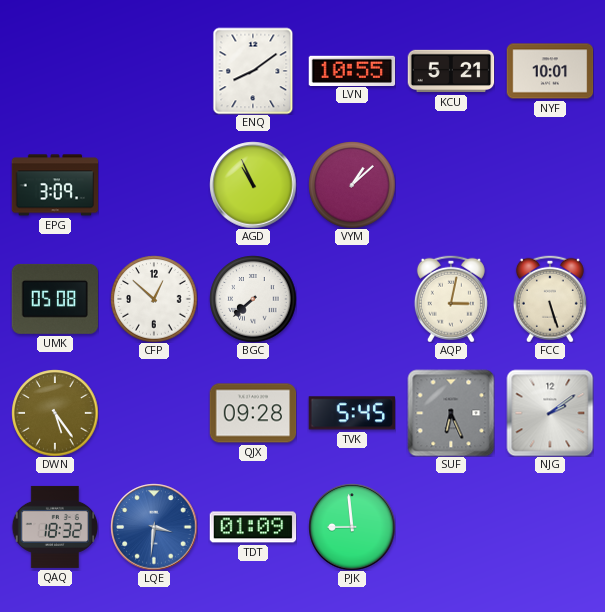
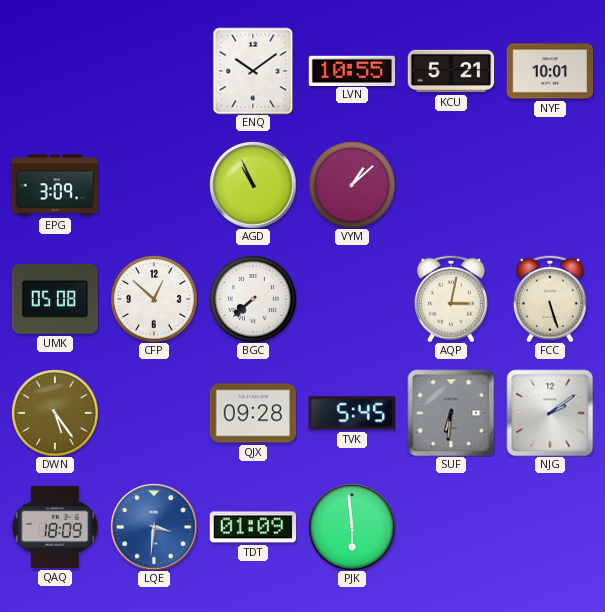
ENQ: 8:09 -> 10:09 (253, 71)
SUF: 6:26 -> 6:31 (451, 413)
QAQ: 18:32 -> 18:09 (55, 527)
PJK: 8:59 -> 5:59 (352, 527)
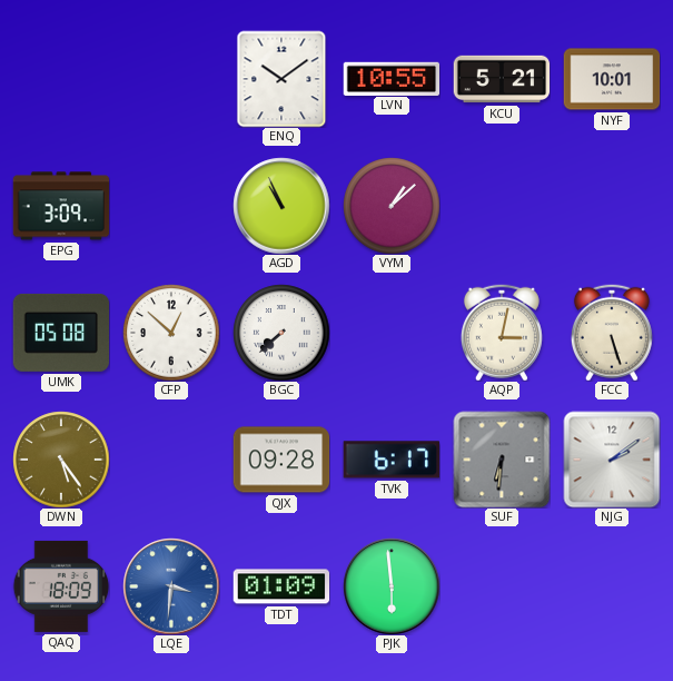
TVK: 5:45 -> 6:17 (390, 460)
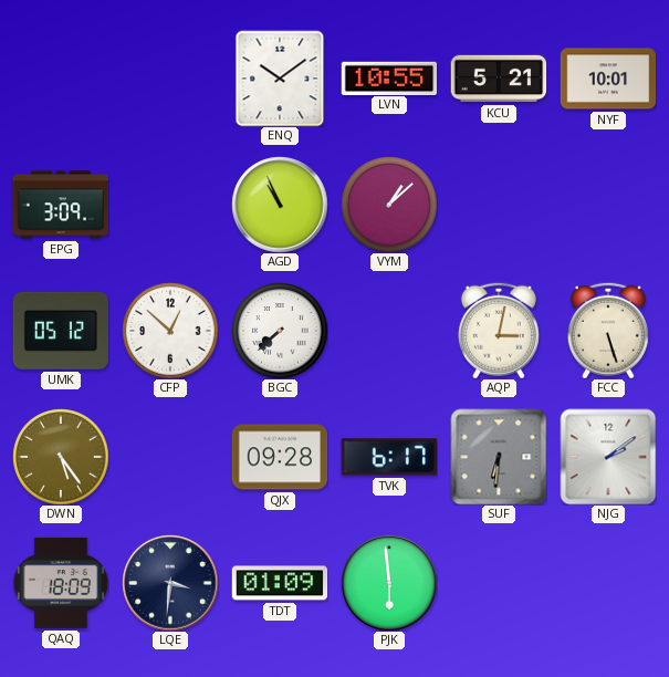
UMK: 05:08 -> 05:12 (61, 331)
LQE dial: blue -> navy (170, 583)
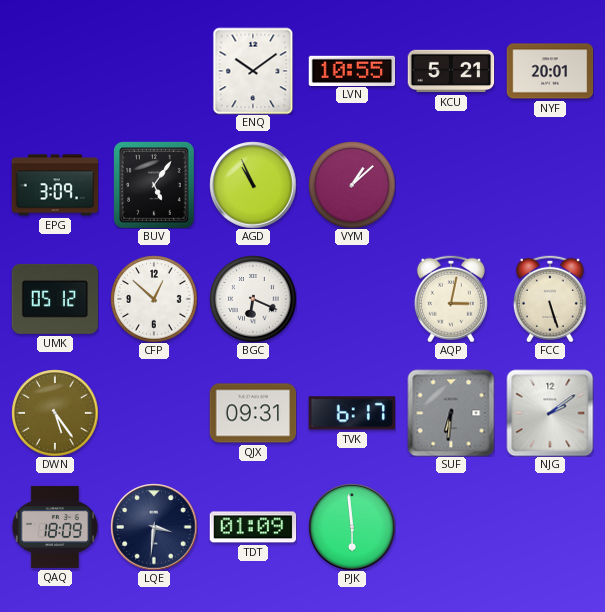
NYF: 10:01 -> 20:01 (550, 71)
BUV: none -> 5:06 (155, 185)
BGC: 7:38 -> 6:19 (253, 299)
QJX: 09:28 -> 09:31 (253, 413)
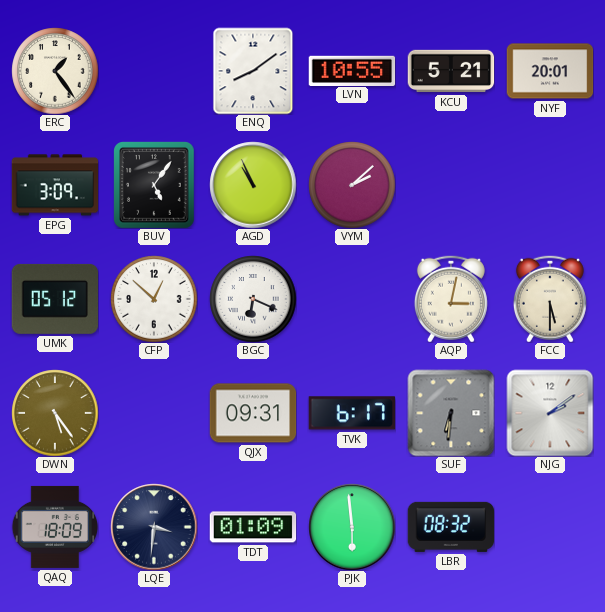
ERC: none -> 1:24 (55, 71)
ENQ: 10:09 -> 8:09 (253, 71)
VYM: 1:08 -> 2:08 (352, 185)
FCC: 5:27 -> 5:30 (550, 299)
LBR: none -> 08:32 (451, 527)
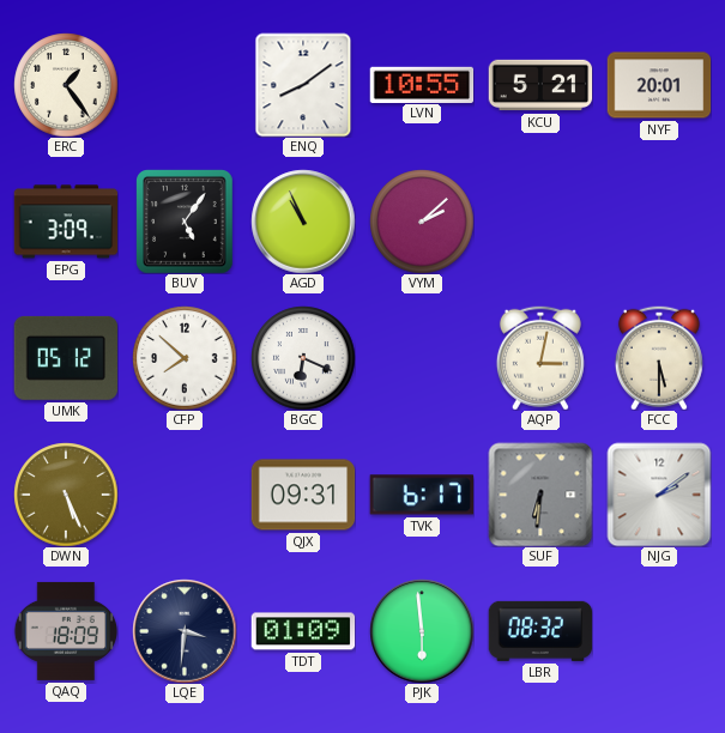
CFP: 12:52 -> 7:52 (185, 358)
DWN: 5:24 -> 5:26 (66, 495)
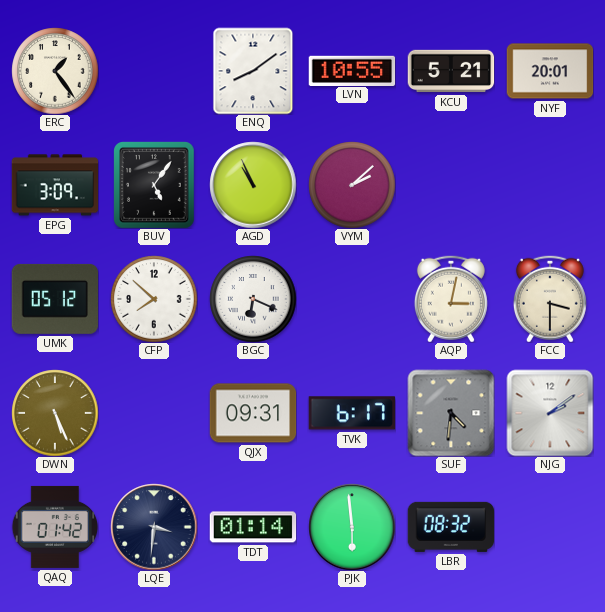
FCC: 5:30 -> 3:30 (550, 299)
SUF: 6:31 -> 4:31 (451, 413)
QAQ: 18:09 -> 01:42 (55, 527)
TDT: 01:09 -> 01:14 (253, 527)
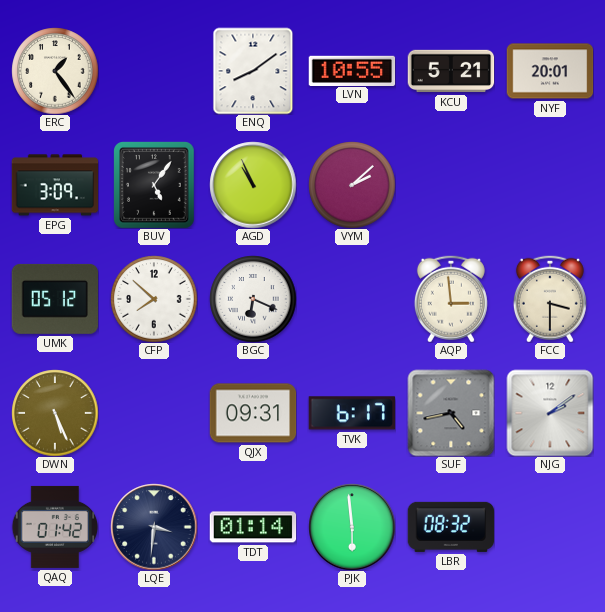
AQP: 3:02 -> 2:59 (451, 299)
SUF: 4:31 -> 4:43 (451, 413)
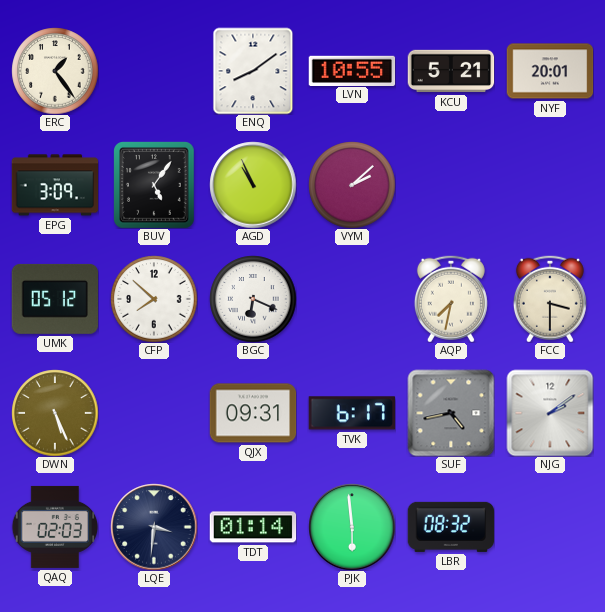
AQP: 2:59 -> 7:32 (451, 299)
QAQ: 01:42 -> 02:03 (55, 527)
